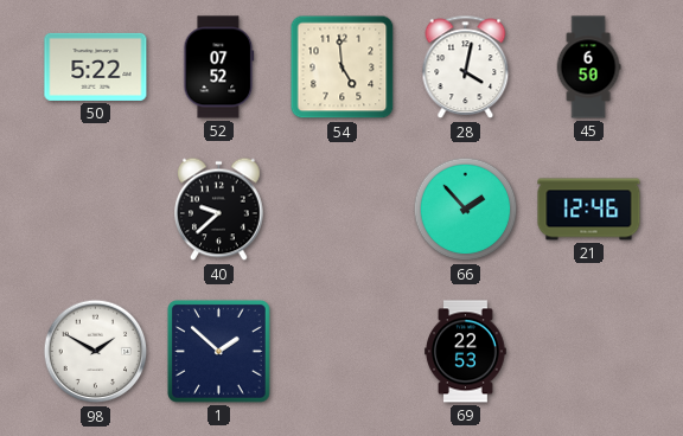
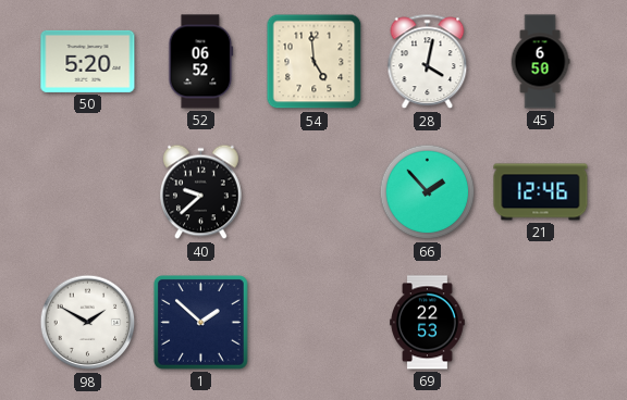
50: 5:22 -> 5:20 (88, 61)
52: 07:52 -> 06:52 (201, 62)
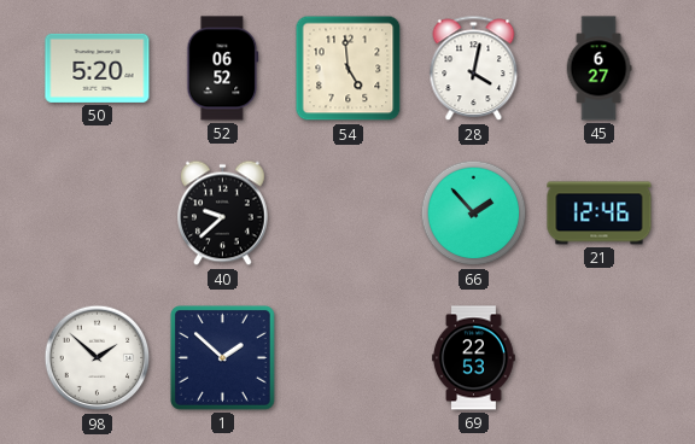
45: 6:50 -> 6:27 (598, 69)
98: 1:50 -> 1:52 (98, 358)
